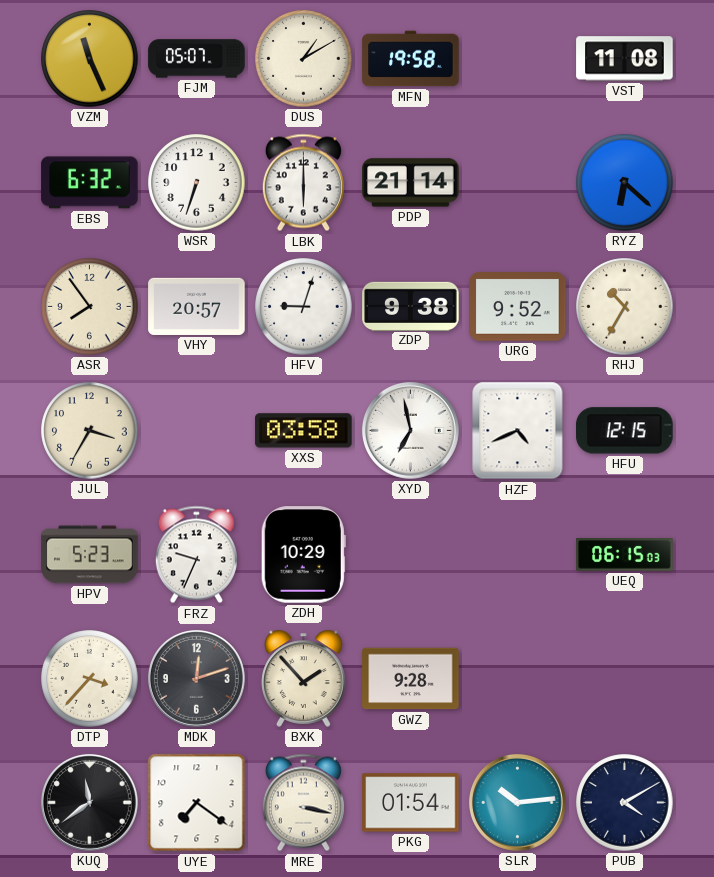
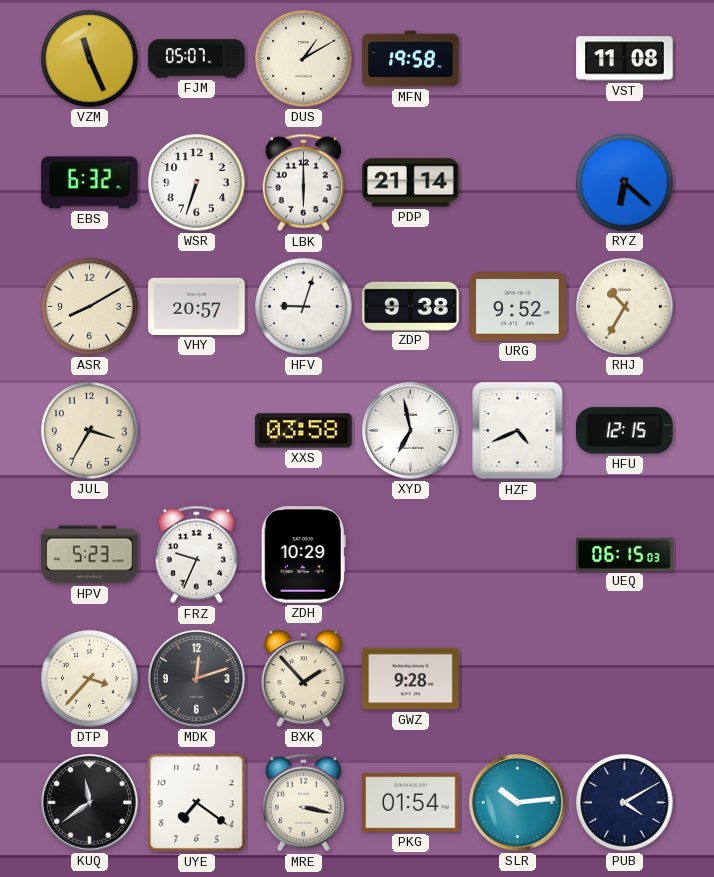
ASR: 7:54 -> 8:10 (90, 307)
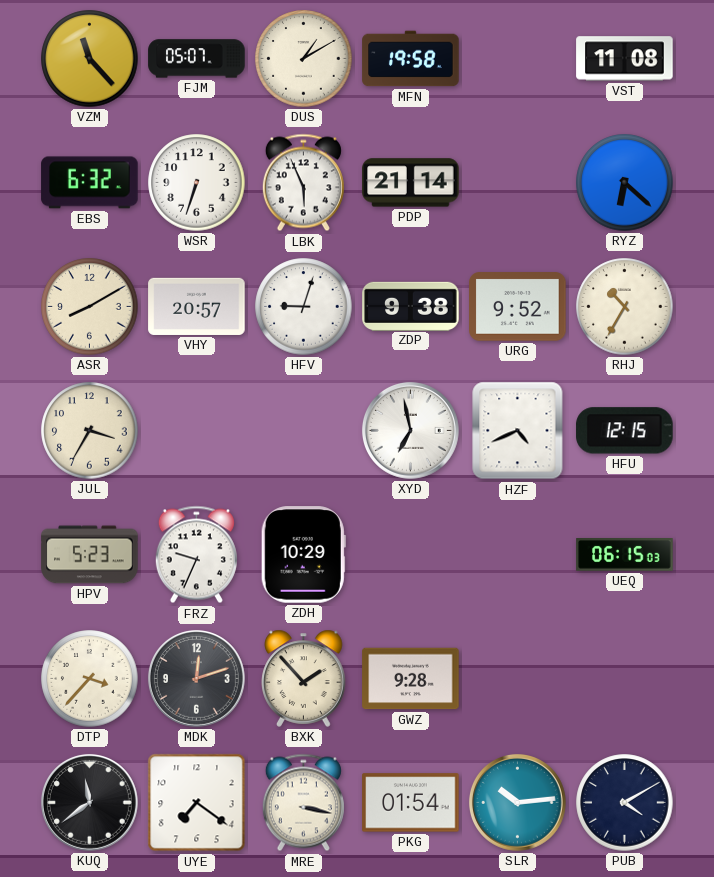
VZM: 11:26 -> 11:23 (90, 59)
LBK: 6:00 -> 5:56 (303, 183)
XXS: 03:58 -> none (304, 431)
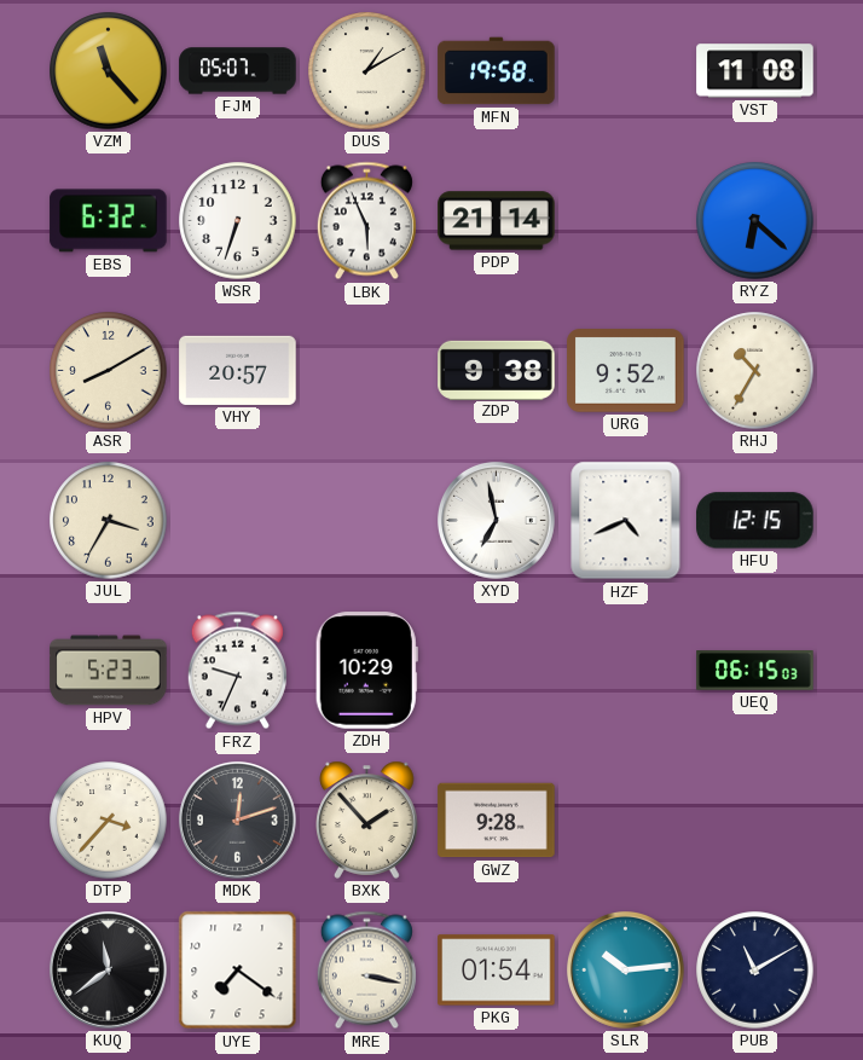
HFV: 9:03 -> none (304, 307)
PUB: 4:10 -> 11:10 (755, 971)
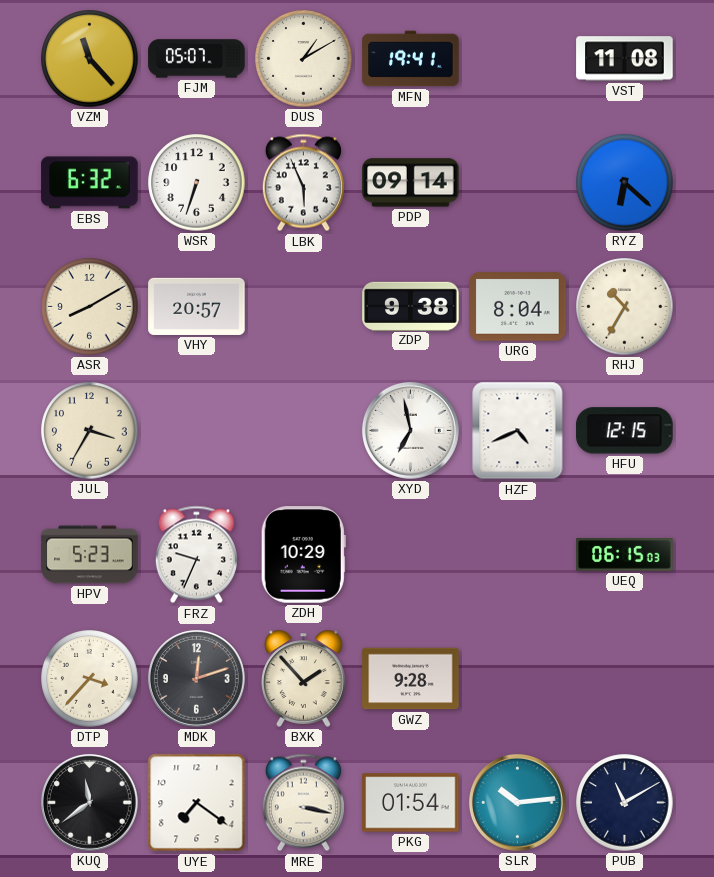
MFN: 19:58 -> 19:41 (411, 59)
PDP: 21:14 -> 09:14 (411, 183)
URG: 9:52 -> 8:04 (518, 307)
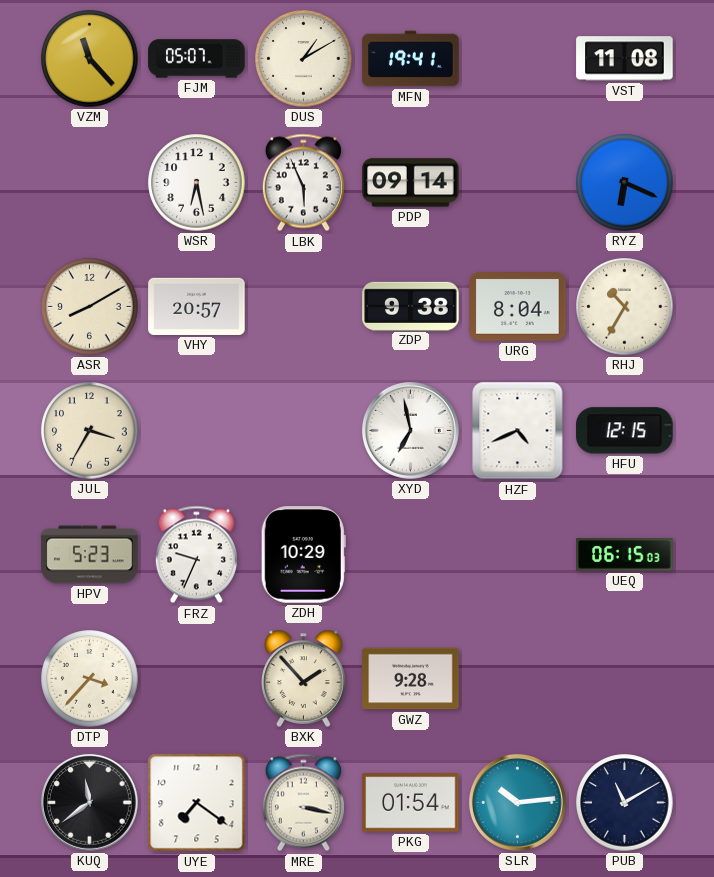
EBS: 6:32 -> none (90, 183)
WSR: 6:33 -> 6:28 (197, 183)
RYZ: 6:22 -> 6:19 (625, 183)
MDK: 12:12 -> none (197, 679)
